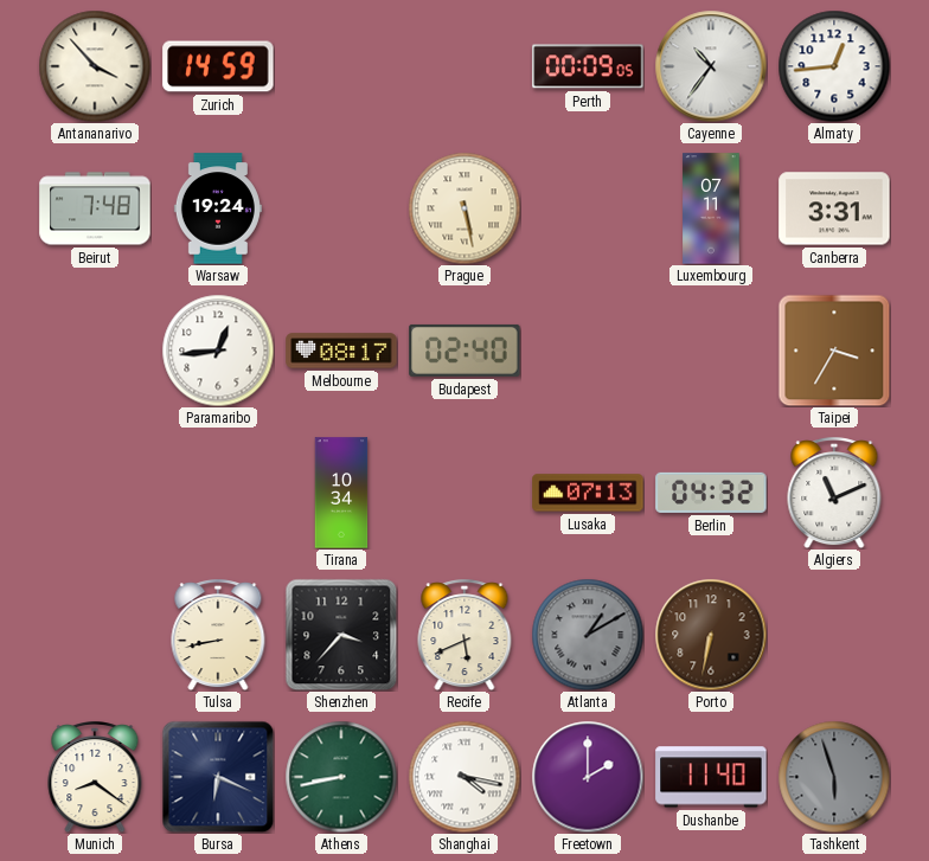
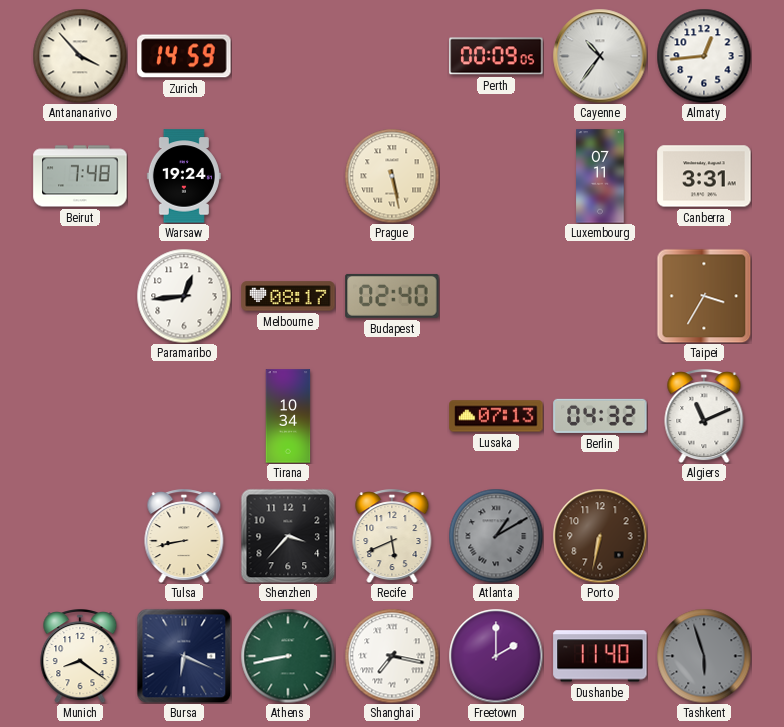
Shanghai: 4:17 -> 7:17 (392, 656)
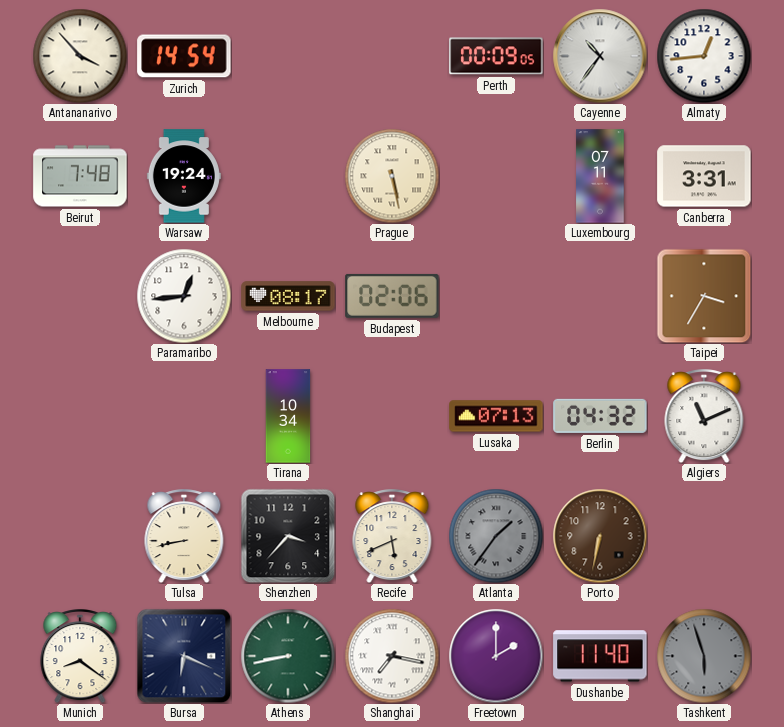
Zurich: 14:59 -> 14:54 (184, 56)
Budapest: 02:40 -> 02:06 (392, 296)
Atlanta: 1:10 -> 1:36 (496, 536)
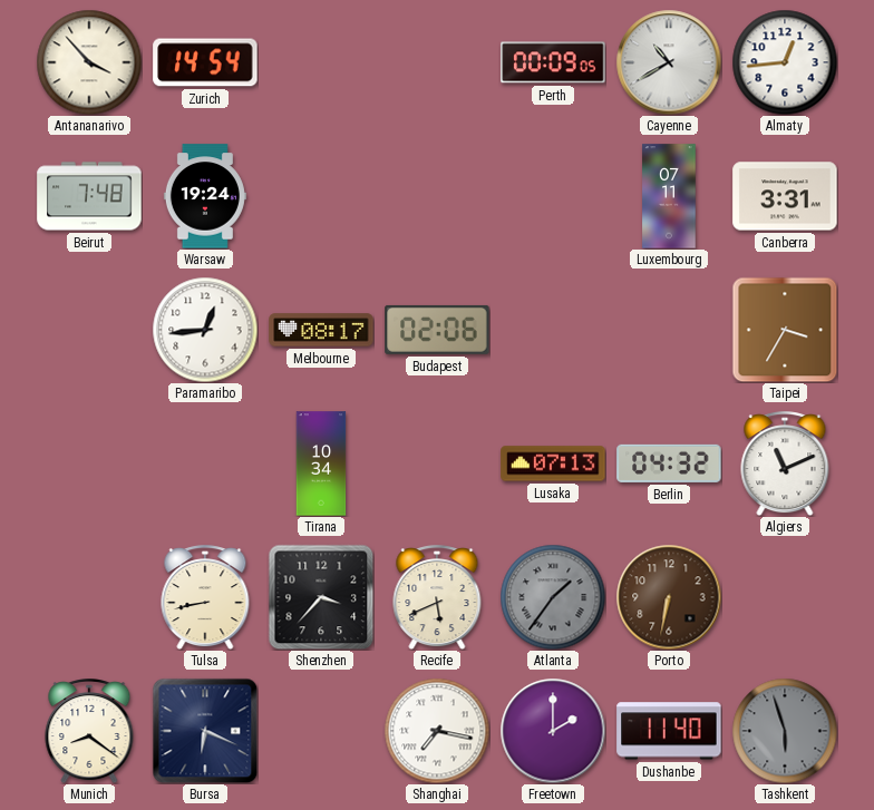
Cayenne: 10:36 -> 10:40 (669, 62)
Prague: 5:28 -> none (392, 176)
Athens: 8:43 -> none (288, 656)
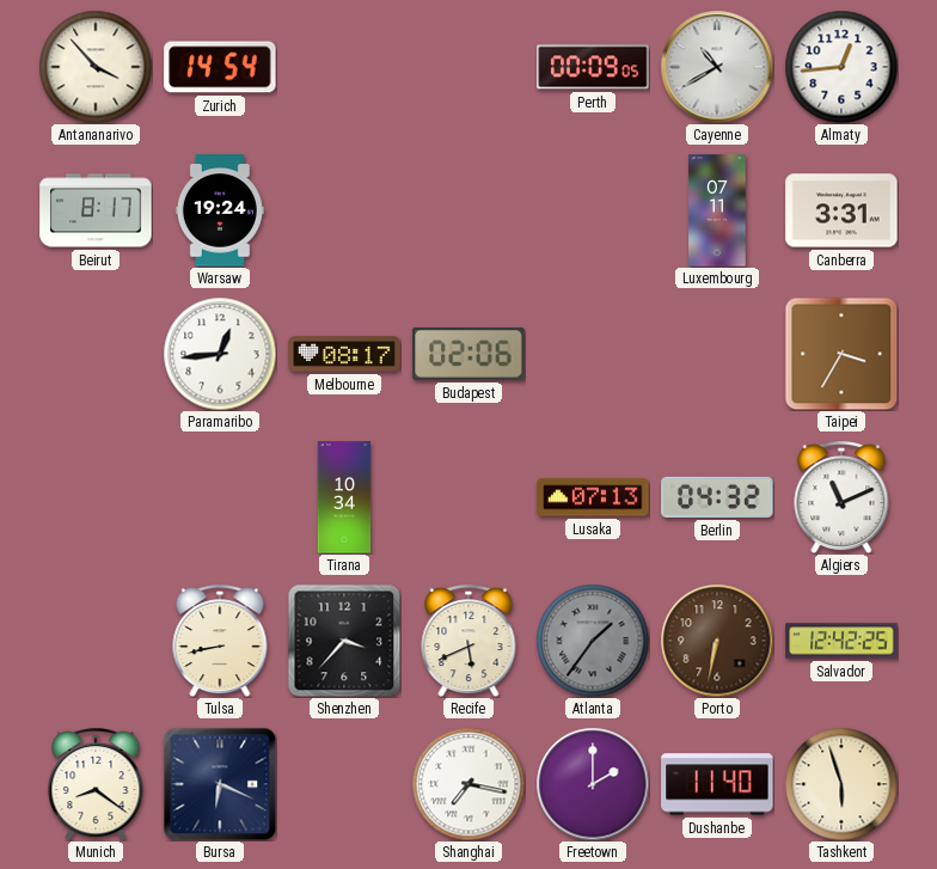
Beirut: 7:48 -> 8:17 (96, 210)
Salvador: none -> 12:42 (841, 641)
Tashkent dial: grey -> cream (841, 784)
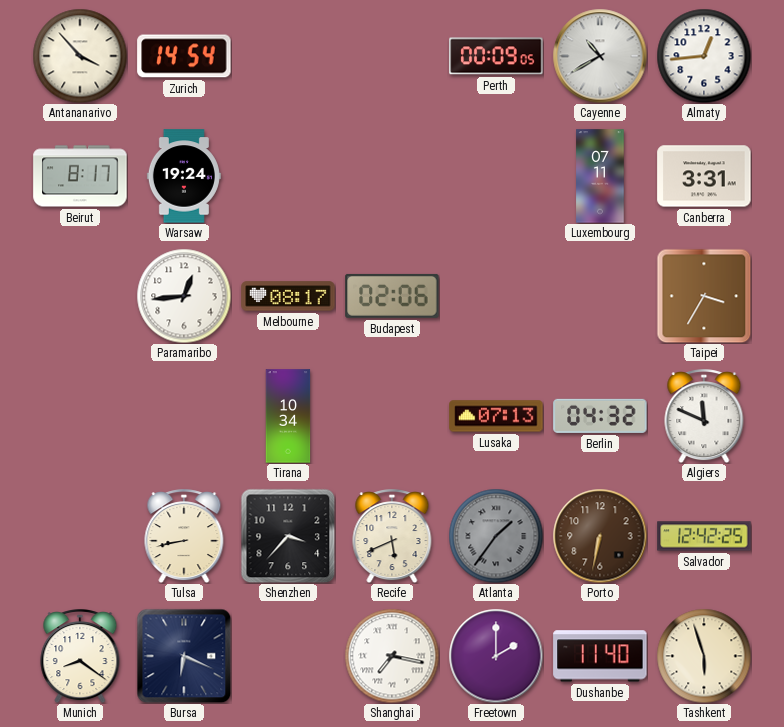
Algiers: 11:11 -> 11:49 (704, 417)
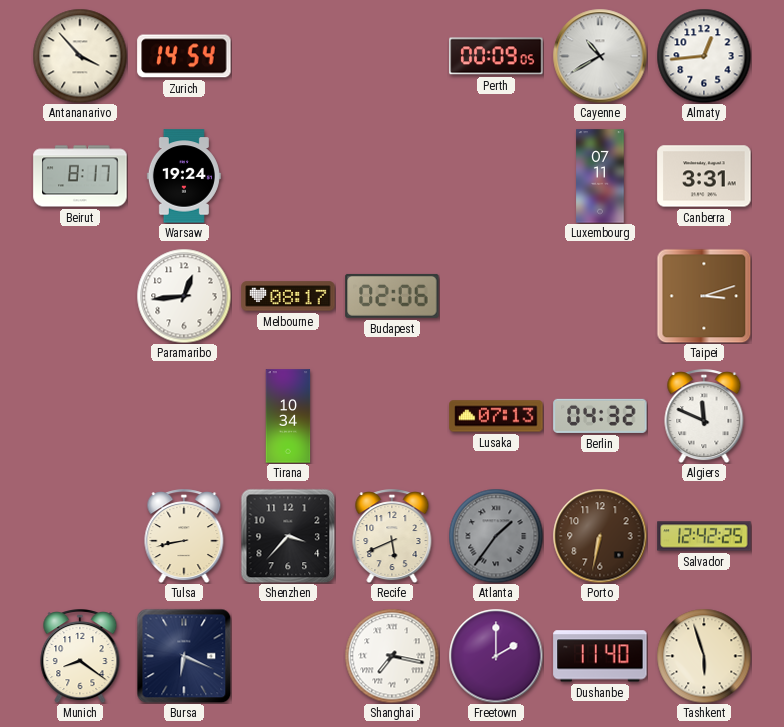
Taipei: 3:35 -> 3:12 (704, 296)
